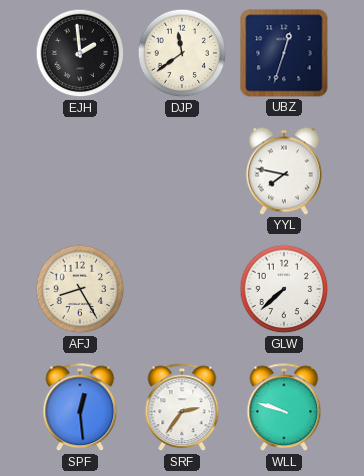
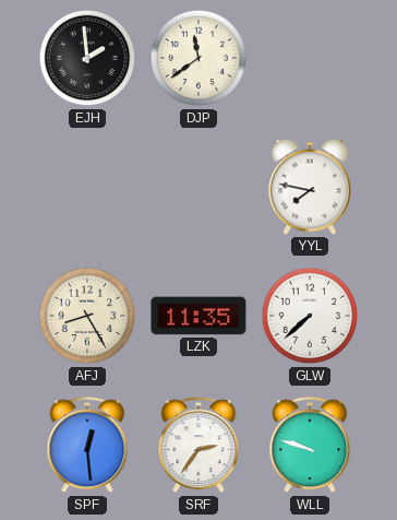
UBZ: 12:33 -> none (284, 53)
LZK: none -> 11:35 (198, 316)
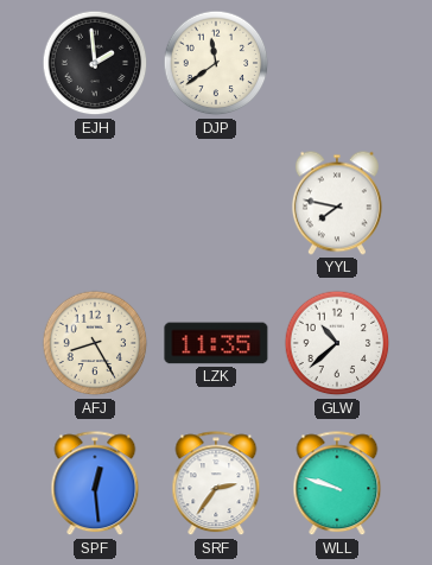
GLW: 7:38 -> 10:38 (337, 343)
